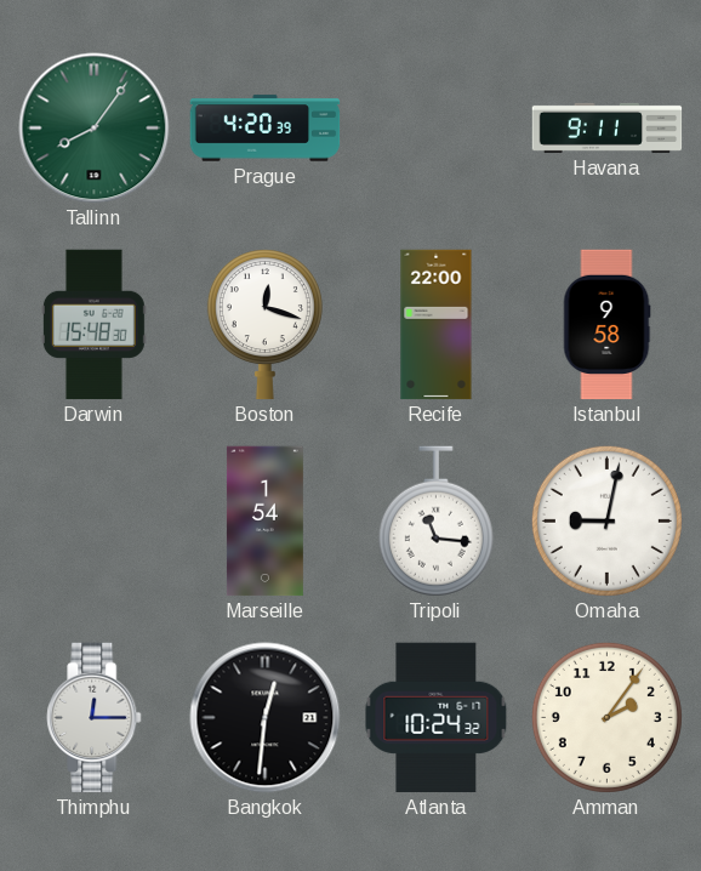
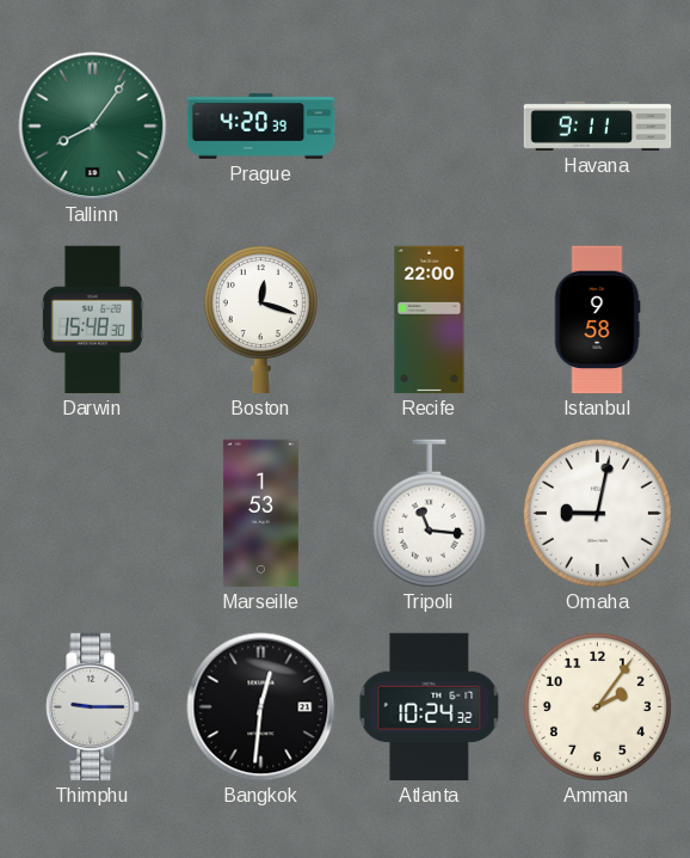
Marseille: 1:54 -> 1:53 (260, 514)
Thimphu: 12:15 -> 9:15 (93, 707)
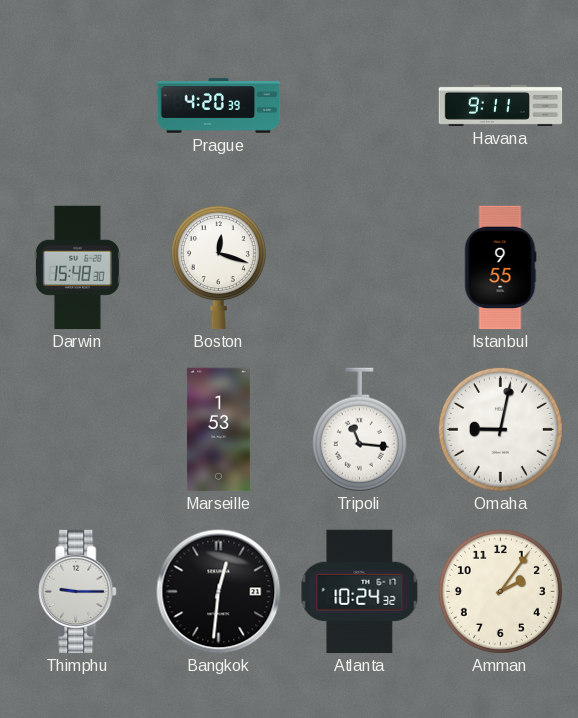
Tallinn: 8:06 -> none (93, 127)
Recife: 22:00 -> none (430, 320)
Istanbul: 9:58 -> 9:55 (500, 268)
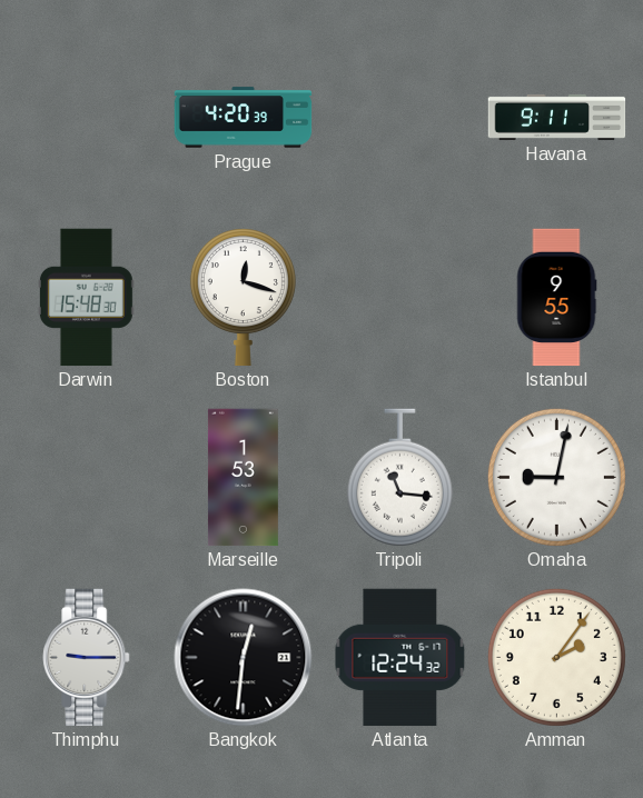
Atlanta: 10:24 -> 12:24 (400, 658)
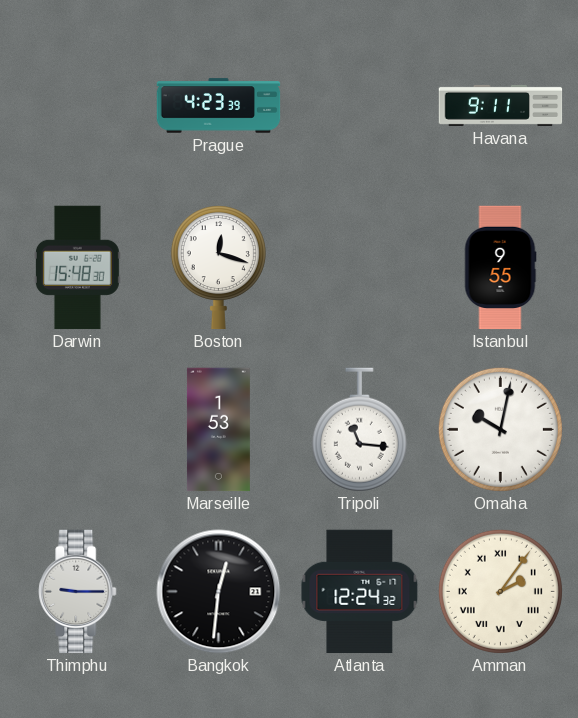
Prague: 4:20 -> 4:23 (219, 106)
Omaha: 9:02 -> 10:02 (500, 429)
Amman numerals: Arabic -> Roman (500, 591)
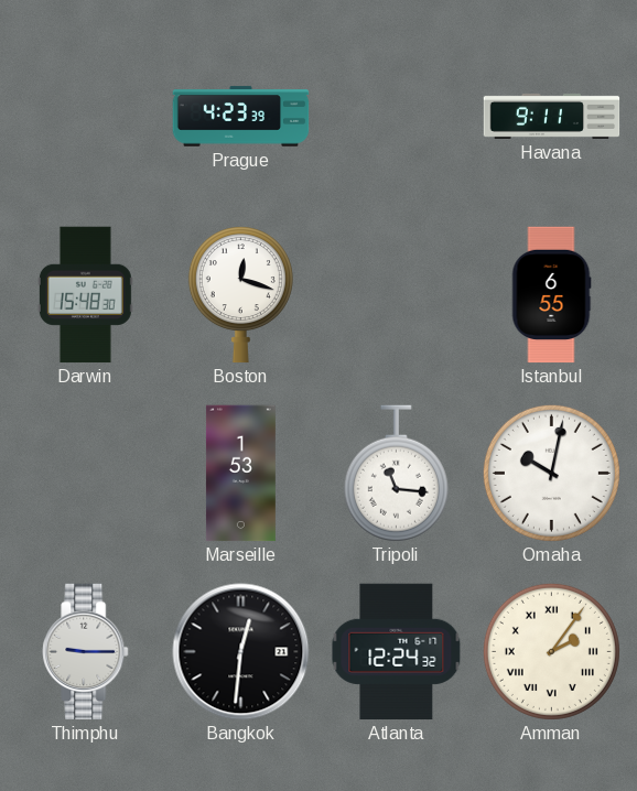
Istanbul: 9:55 -> 6:55 (551, 295)
